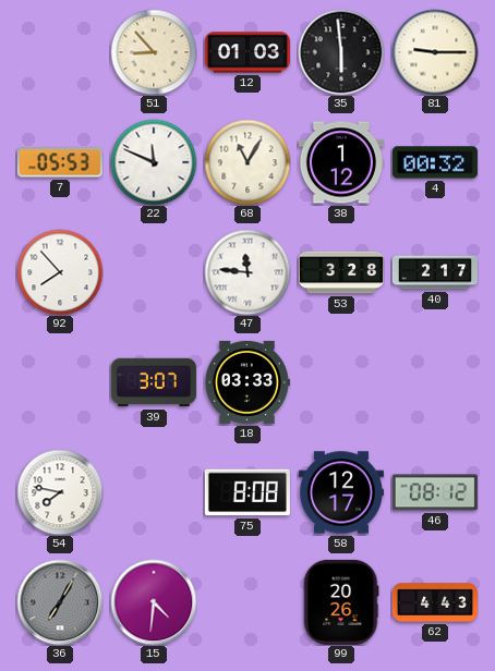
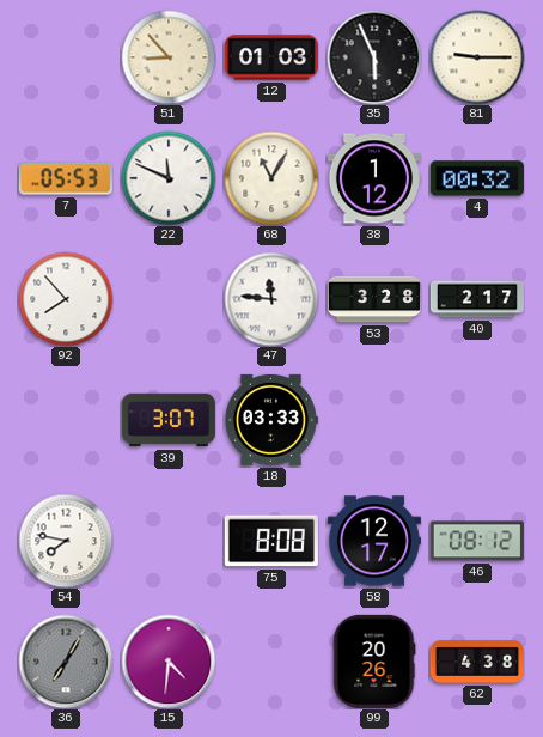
35: 5:59 -> 5:56 (374, 57)
62: 4:43 -> 4:38 (477, 662)
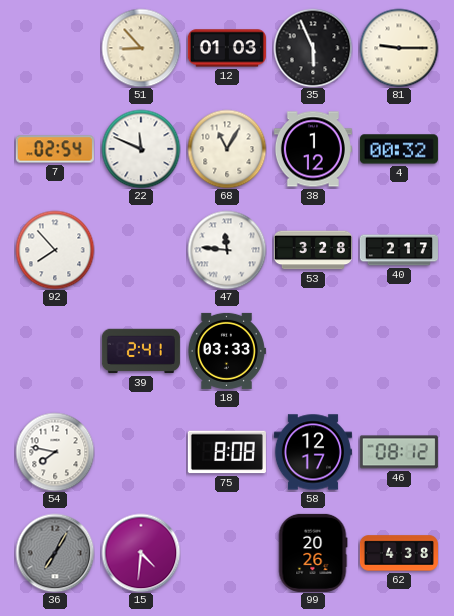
7: 05:53 -> 02:54 (55, 149)
39: 3:07 -> 2:41 (141, 351)
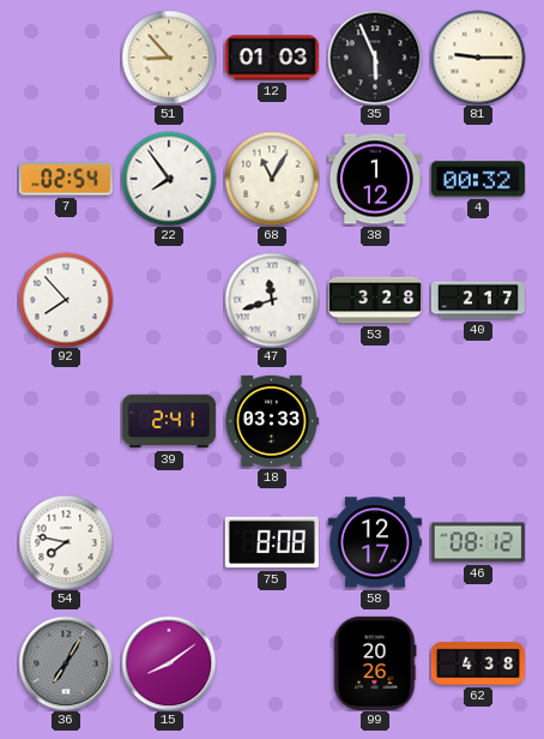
22: 11:49 -> 7:54 (169, 179)
47: 11:46 -> 11:42 (272, 300)
15: 4:31 -> 8:09 (169, 663)
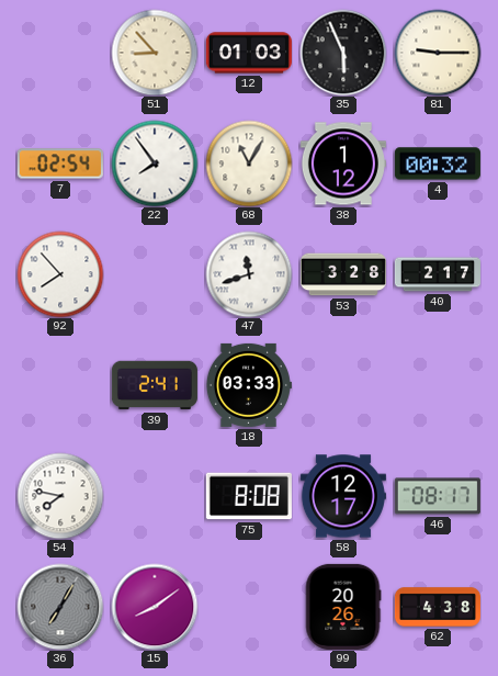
46: 08:12 -> 08:17 (438, 496)
